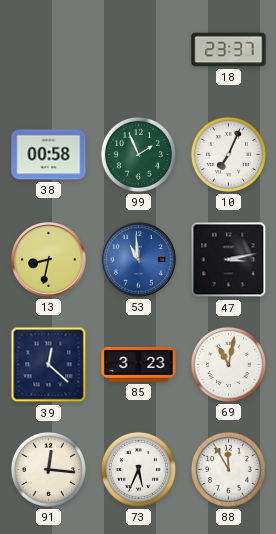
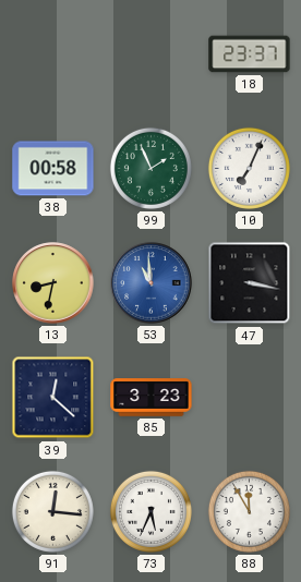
47: 3:13 -> 3:17 (250, 283)
69: 11:02 -> none (228, 364)
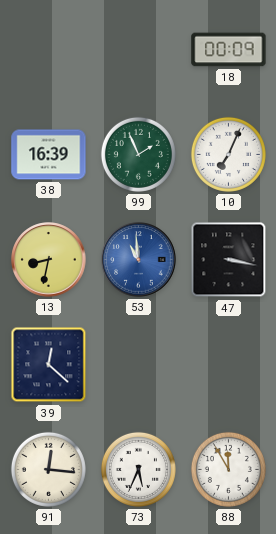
18: 23:37 -> 00:09 (229, 50)
38: 00:58 -> 16:39 (49, 155)
85: 3:23 -> none (152, 398)
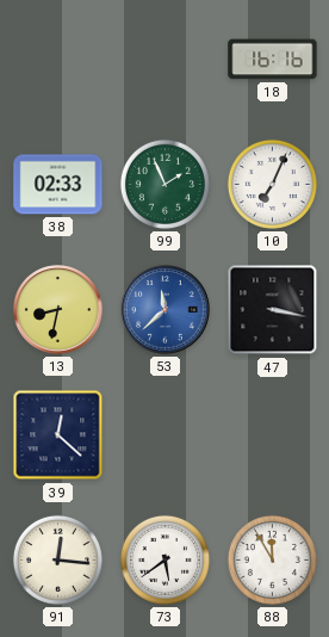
18: 00:09 -> 16:16 (273, 60)
38: 16:39 -> 02:33 (58, 185)
53: 10:59 -> 11:38 (166, 310)
73: 5:34 -> 5:39 (164, 559)
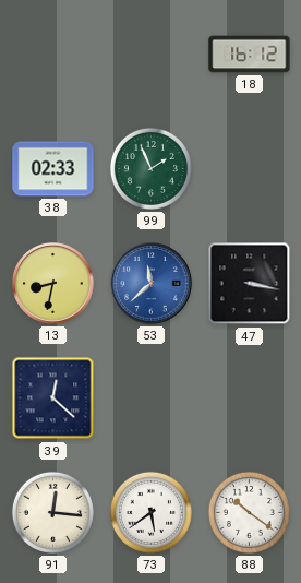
18: 16:16 -> 16:12 (250, 55)
10: 7:04 -> none (272, 184)
88: 11:55 -> 10:21 (249, 512)
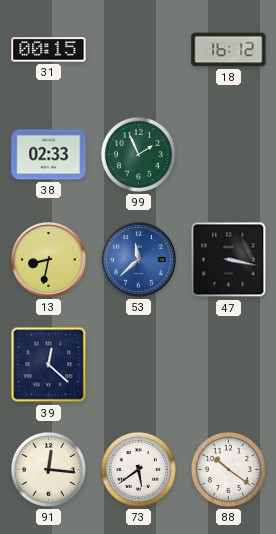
31: none -> 00:15 (49, 50)
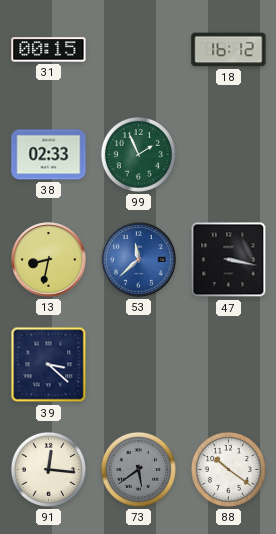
39: 12:22 -> 3:22 (49, 365)
73 dial: white -> grey (138, 469)
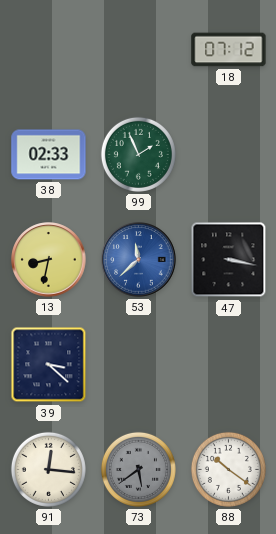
31: 00:15 -> none (49, 50)
18: 16:12 -> 07:12 (229, 50)
